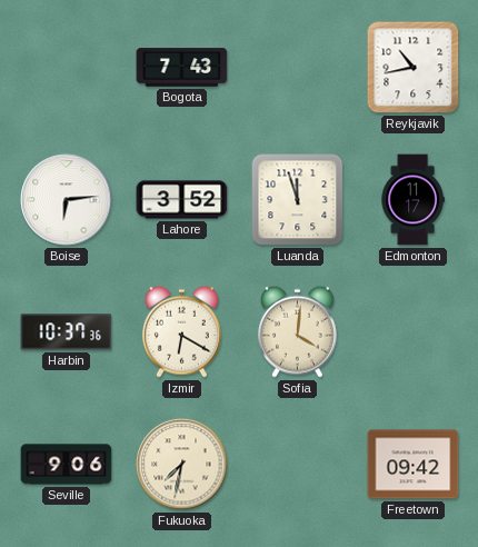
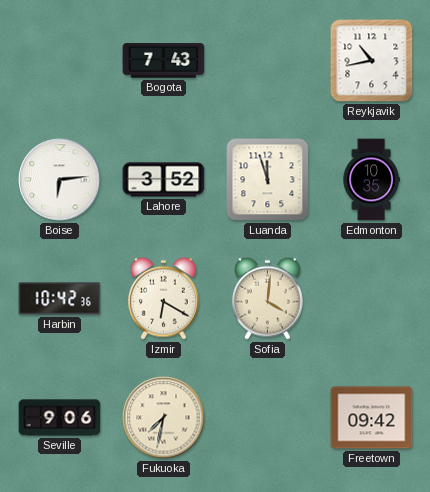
Edmonton: 11:17 -> 10:35 (371, 180)
Harbin: 10:37 -> 10:42 (60, 299)
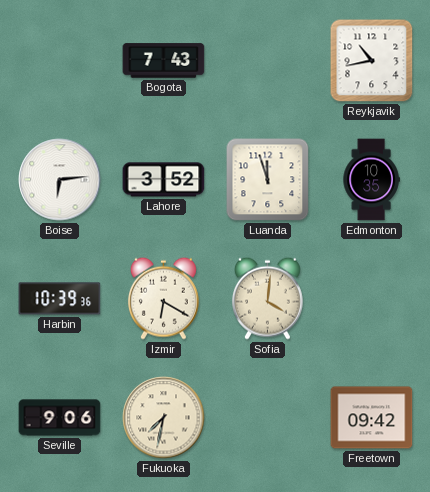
Harbin: 10:42 -> 10:39 (60, 299)
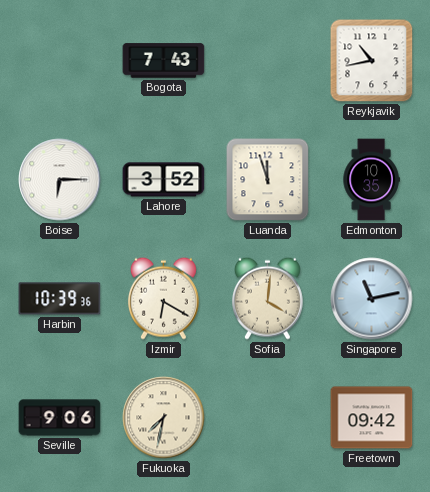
Boise: 6:14 -> 6:15 (60, 180)
Singapore: none -> 11:13 (372, 299)
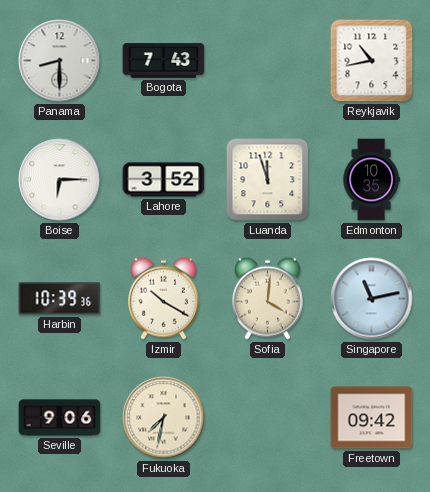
Panama: none -> 8:30 (60, 61)
Izmir: 6:20 -> 10:20 (163, 298)
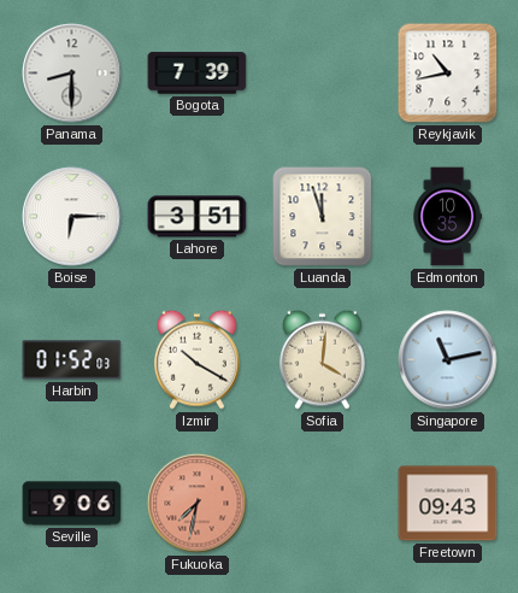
Bogota: 7:43 -> 7:39 (198, 74)
Lahore: 3:52 -> 3:51 (198, 217)
Harbin: 10:39 -> 01:52 (72, 360)
Fukuoka dial: cream -> salmon (198, 504)
Freetown: 09:42 -> 09:43 (448, 504)
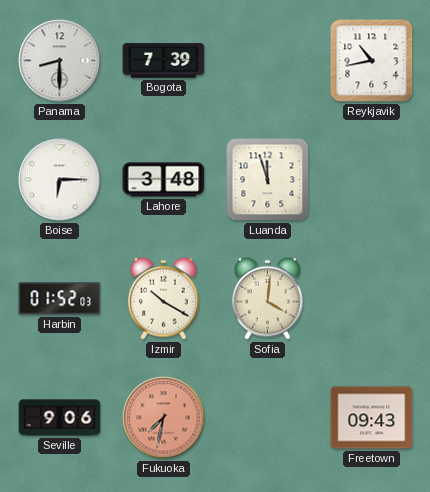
Lahore: 3:51 -> 3:48 (164, 180)
Edmonton: 10:35 -> none (447, 217)
Singapore: 11:13 -> none (448, 360)
